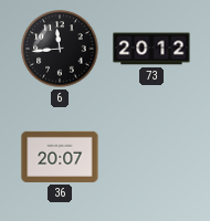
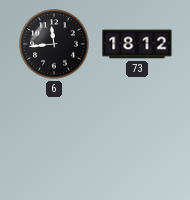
73: 20:12 -> 18:12 (137, 44)
36: 20:07 -> none (60, 157)
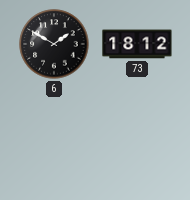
6: 11:44 -> 1:50 (54, 44)
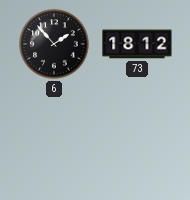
6: 1:50 -> 1:53 (54, 44)
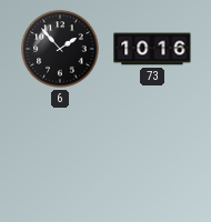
73: 18:12 -> 10:16 (152, 49)
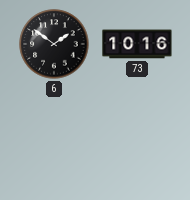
6: 1:53 -> 1:51 (54, 44)
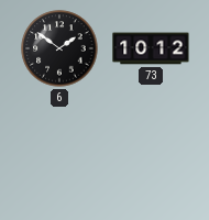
73: 10:16 -> 10:12 (151, 48)
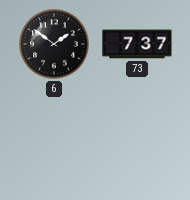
73: 10:12 -> 7:37 (137, 44)
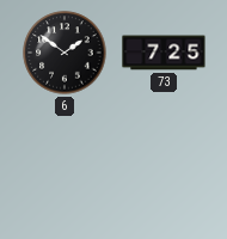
73: 7:37 -> 7:25 (164, 53)
